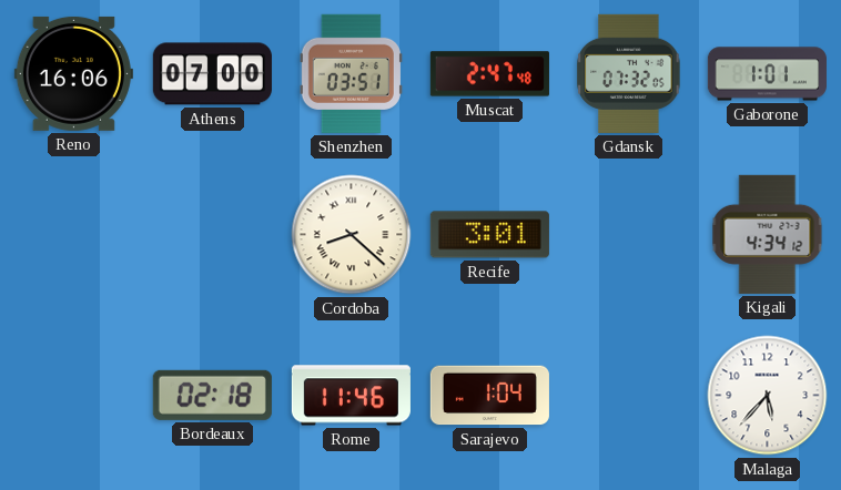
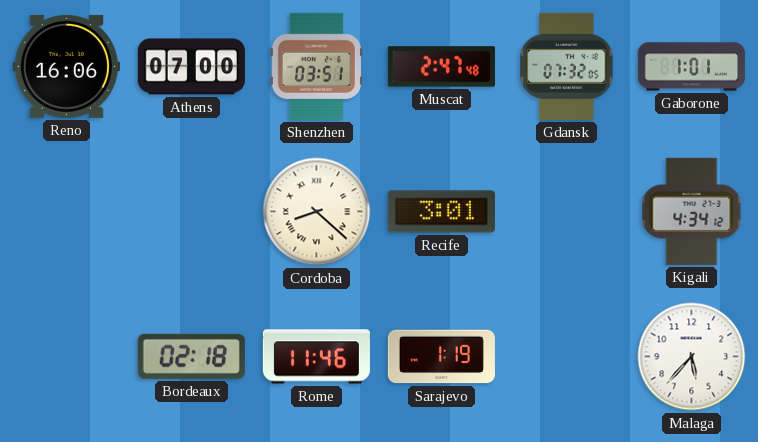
Sarajevo: 1:04 -> 1:19 (441, 357)
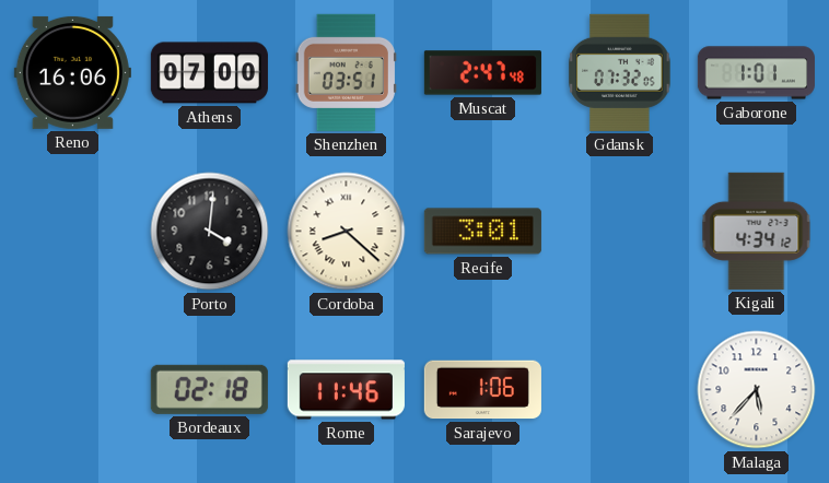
Porto: none -> 4:01 (210, 232)
Sarajevo: 1:19 -> 1:06 (482, 390)
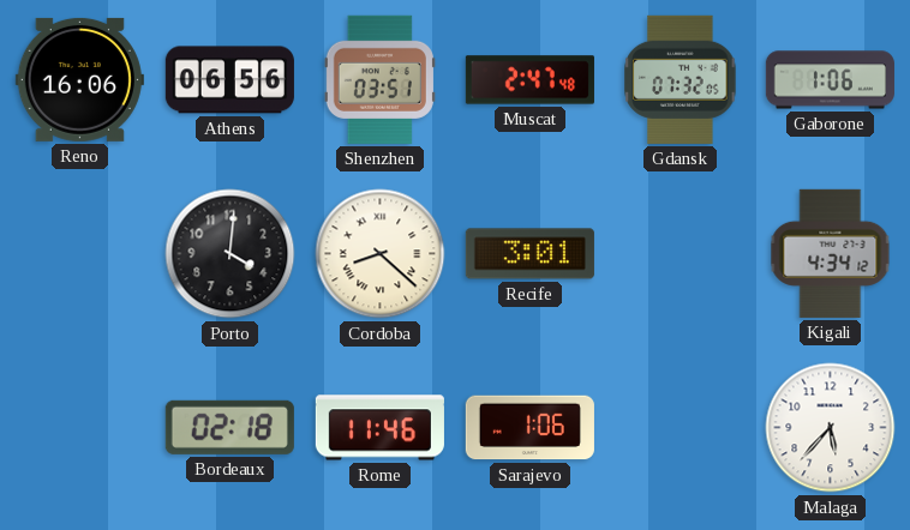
Athens: 07:00 -> 06:56 (229, 80)
Gaborone: 1:01 -> 1:06 (830, 80)
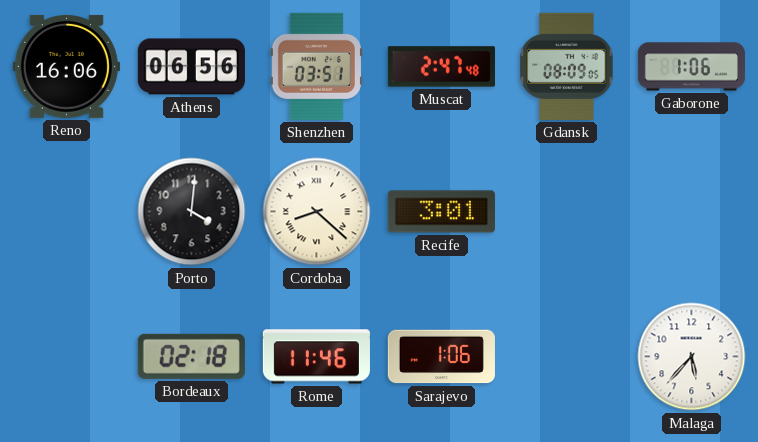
Gdansk: 07:32 -> 08:09 (567, 66)
Kigali: 4:34 -> none (831, 253)
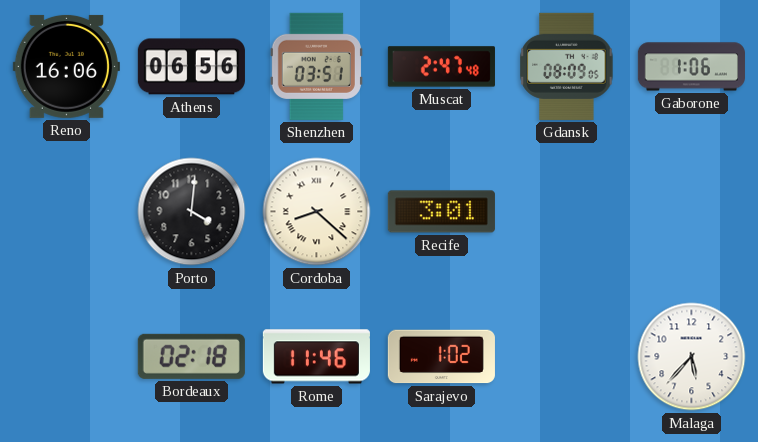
Sarajevo: 1:06 -> 1:02 (441, 357)
